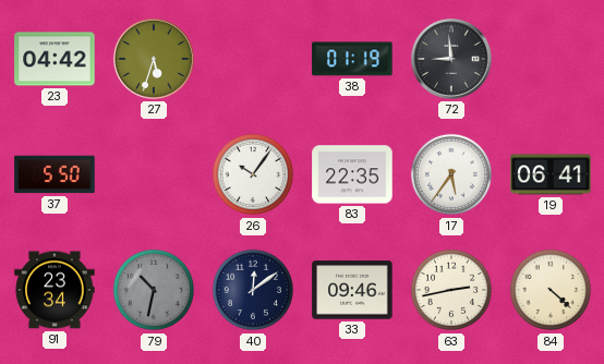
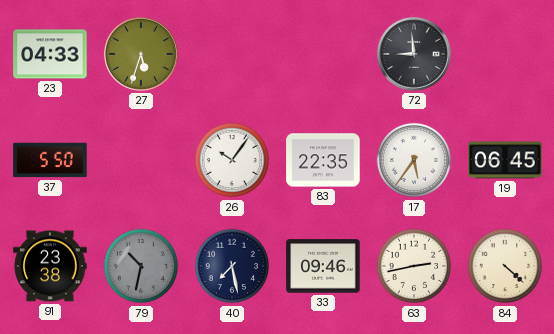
23: 04:42 -> 04:33 (50, 54)
38: 01:19 -> none (352, 59)
19: 06:41 -> 06:45 (505, 160)
91: 23:34 -> 23:38 (50, 266)
40: 12:09 -> 7:28 (232, 266)
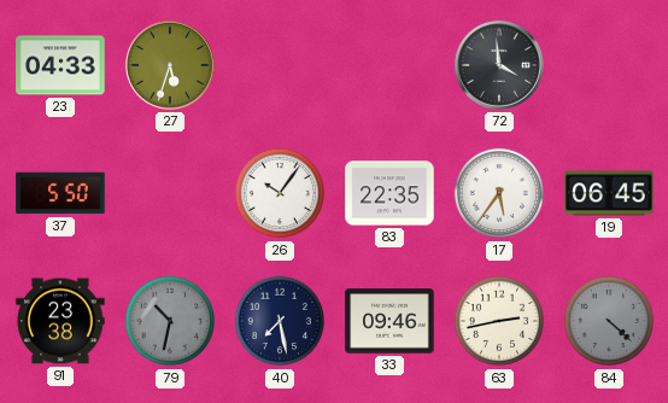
72: 8:59 -> 3:59 (500, 66)
84 dial: cream -> grey (609, 321)
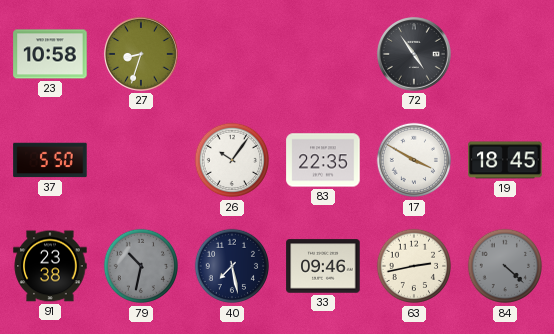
23: 04:33 -> 10:58 (50, 54)
27: 5:33 -> 8:33 (142, 55)
72: 3:59 -> 4:54 (415, 55)
17: 5:36 -> 3:50 (414, 160)
19: 06:45 -> 18:45 (505, 160)
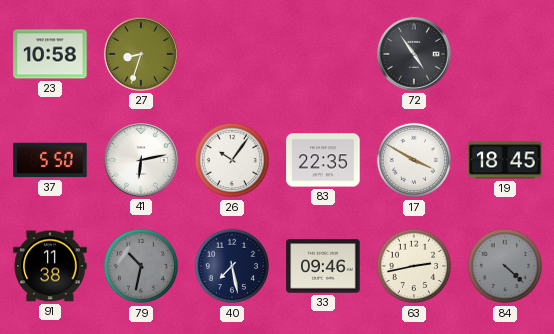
41: none -> 6:13 (142, 161)
91: 23:38 -> 11:38 (50, 266)
